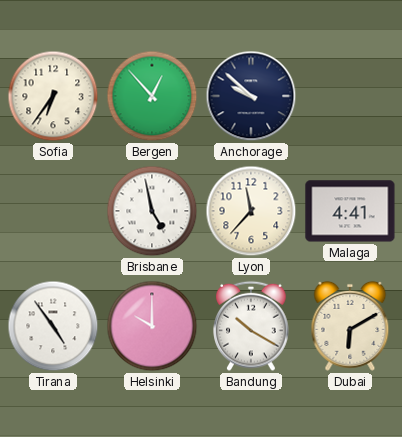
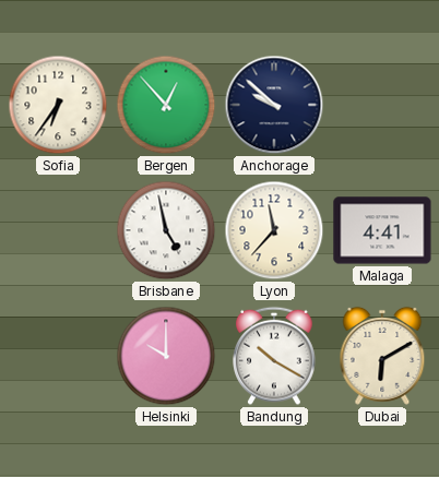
Tirana: 4:54 -> none (53, 326)
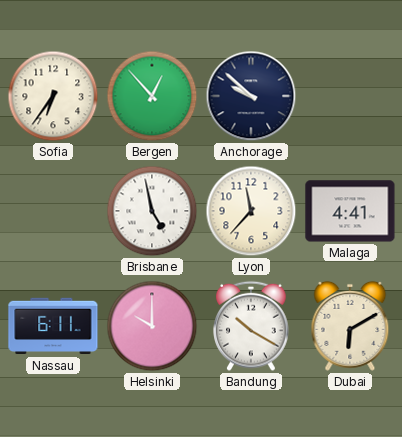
Nassau: none -> 6:11 (53, 326)
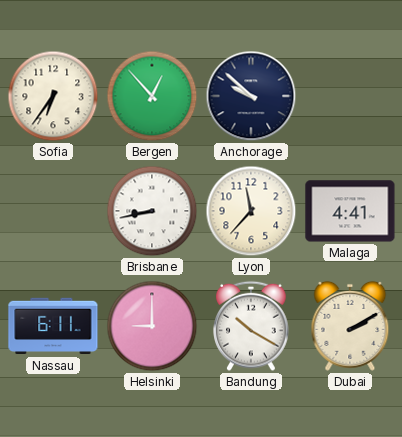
Brisbane: 4:58 -> 8:43 (152, 211)
Helsinki: 10:00 -> 9:00 (152, 326)
Dubai: 6:10 -> 2:10 (350, 326)
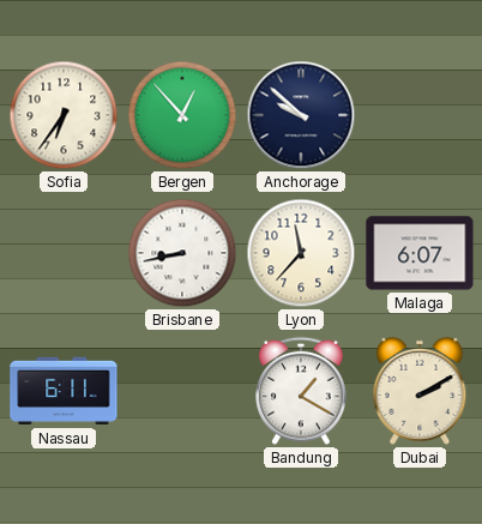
Malaga: 4:41 -> 6:07 (420, 253)
Helsinki: 9:00 -> none (152, 326)
Bandung: 10:20 -> 1:20 (301, 391)
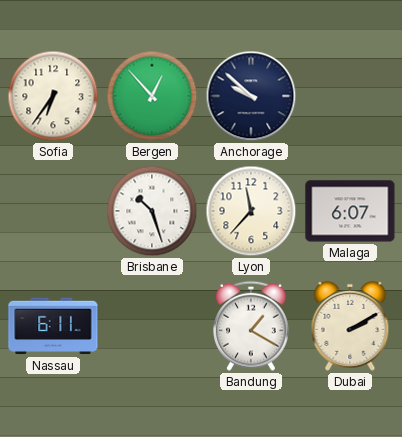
Brisbane: 8:43 -> 10:27 (152, 211)
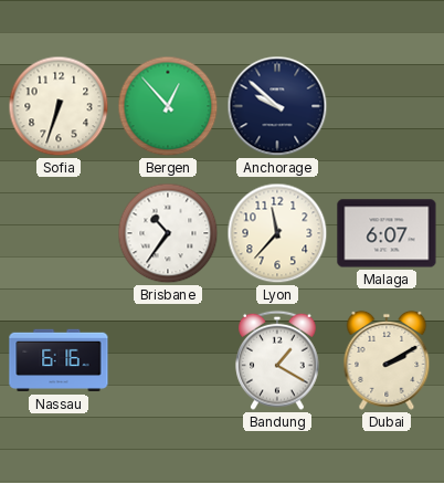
Sofia: 6:36 -> 6:33 (59, 106)
Brisbane: 10:27 -> 10:36 (168, 233)
Nassau: 6:11 -> 6:16 (59, 360)
